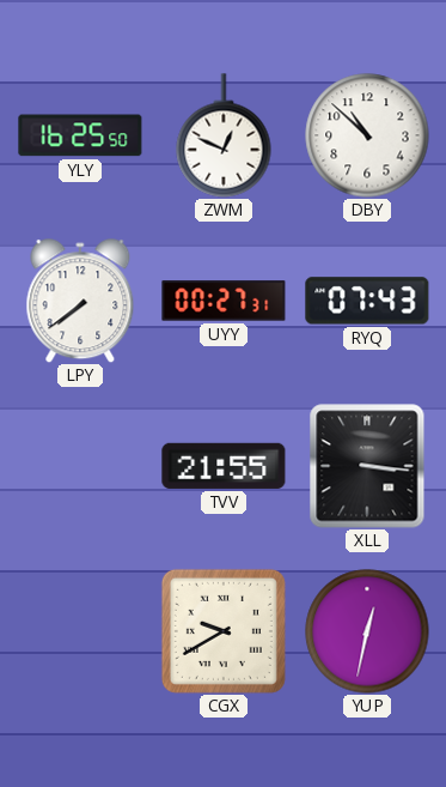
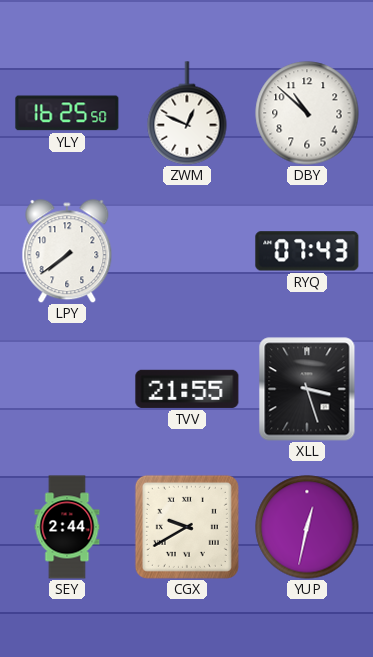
UYY: 00:27 -> none (224, 301)
XLL: 3:16 -> 3:27 (307, 389)
SEY: none -> 2:44 (67, 527)
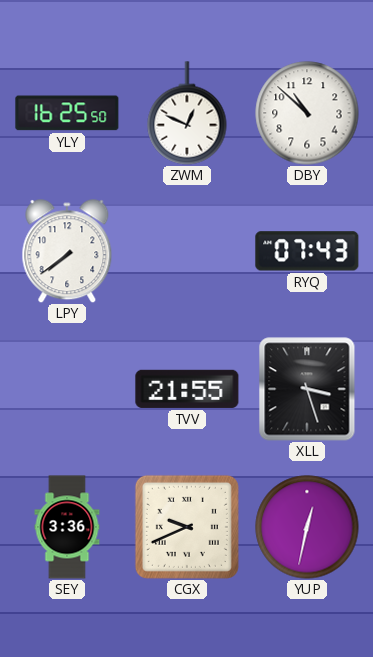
SEY: 2:44 -> 3:36 (67, 527)
CGX: 9:40 -> 9:41 (187, 527)
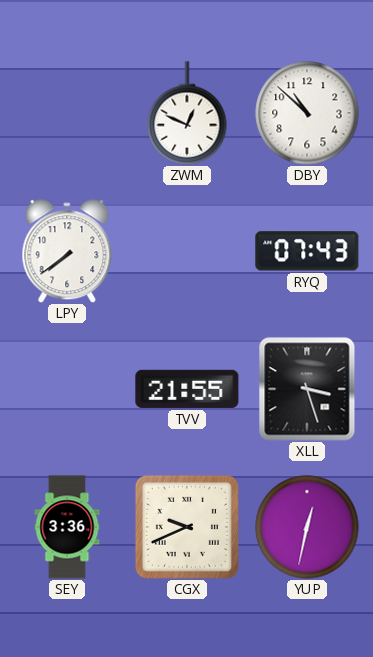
YLY: 16:25 -> none (67, 113)
